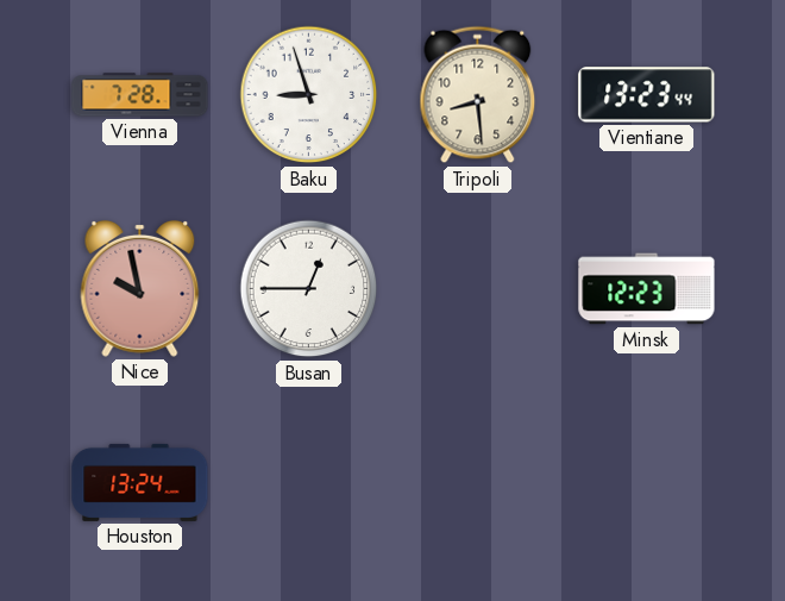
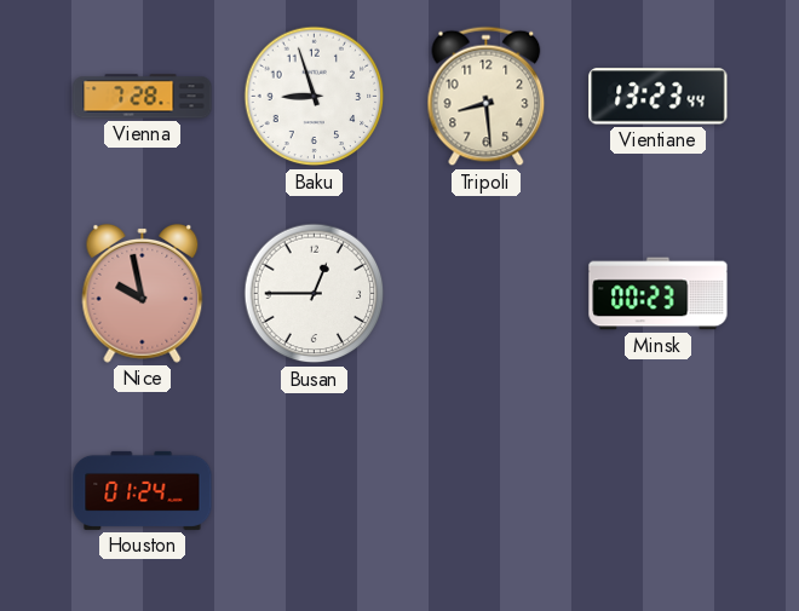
Minsk: 12:23 -> 00:23 (659, 294)
Houston: 13:24 -> 01:24 (143, 490)
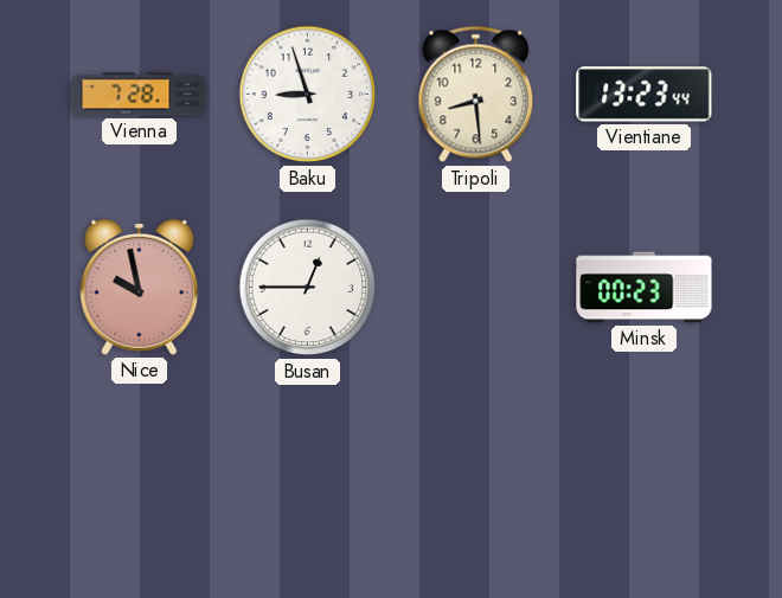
Houston: 01:24 -> none (143, 490)
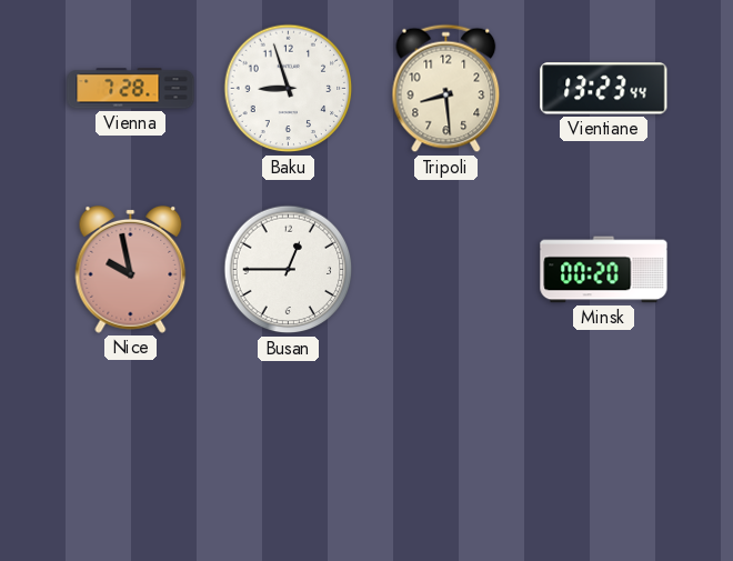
Minsk: 00:23 -> 00:20 (604, 270)
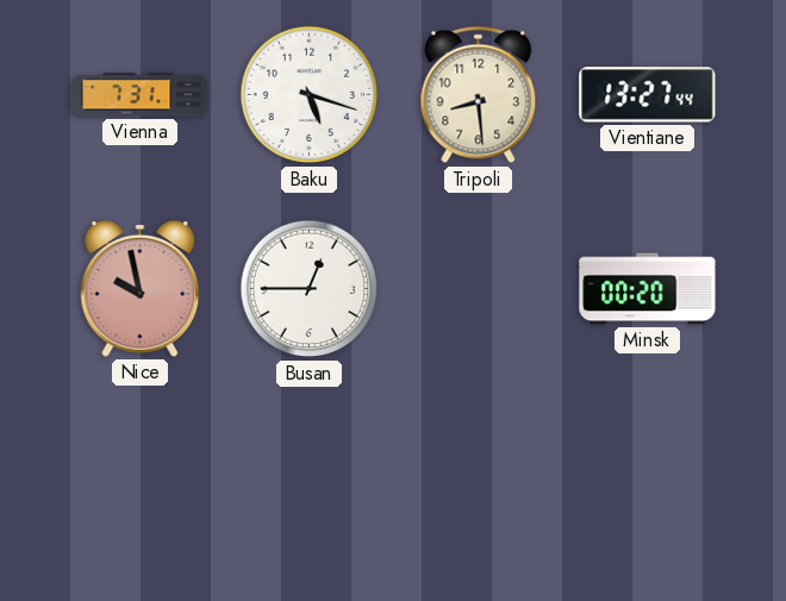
Vienna: 7:28 -> 7:31 (141, 95)
Baku: 8:57 -> 5:18 (310, 95)
Vientiane: 13:23 -> 13:27 (648, 95)
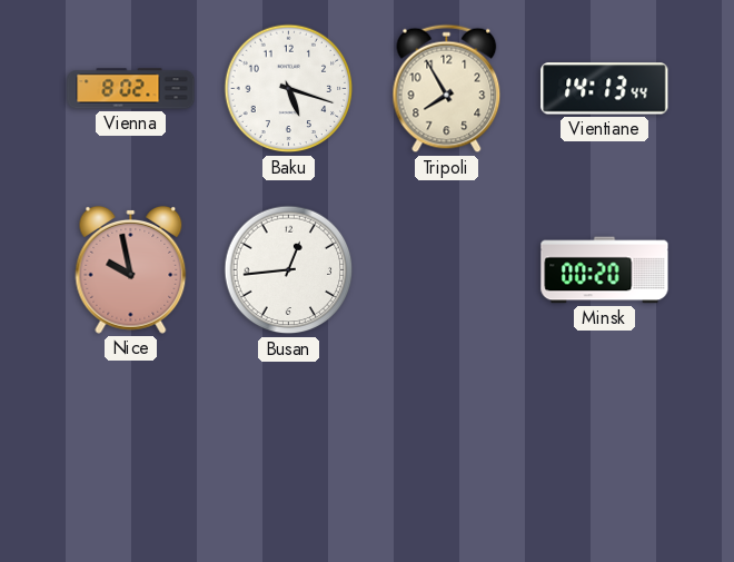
Vienna: 7:31 -> 8:02 (131, 89)
Tripoli: 8:29 -> 7:55 (447, 89)
Vientiane: 13:27 -> 14:13 (605, 89)
Busan: 12:45 -> 12:44 (289, 270)
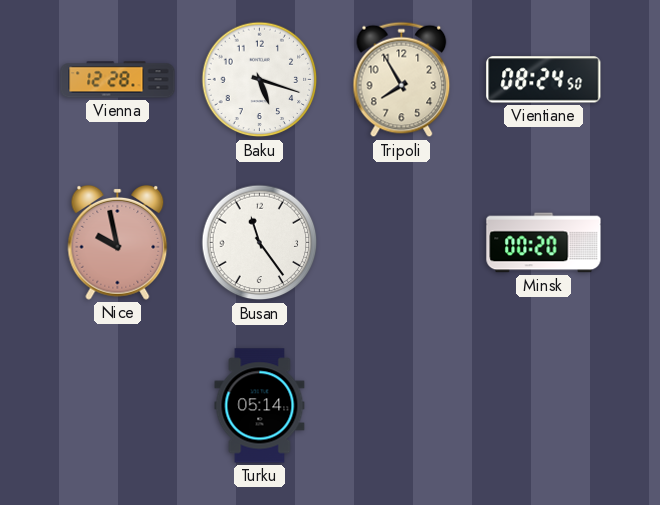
Vienna: 8:02 -> 12:28 (118, 80)
Vientiane: 14:13 -> 08:24 (544, 80)
Busan: 12:44 -> 11:24 (260, 243)
Turku: none -> 05:14 (260, 406)
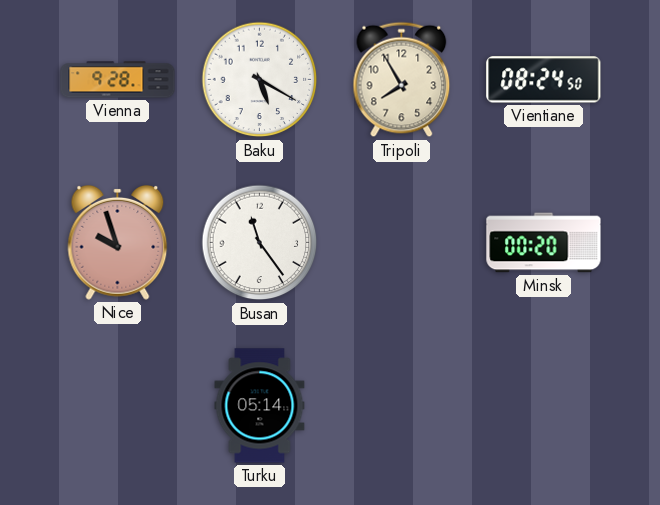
Vienna: 12:28 -> 9:28 (118, 80)
Baku: 5:18 -> 5:20 (260, 80)
Nice: 9:58 -> 9:57 (118, 242)
